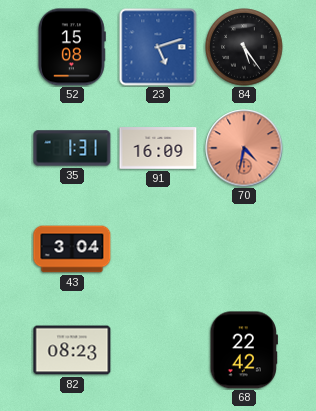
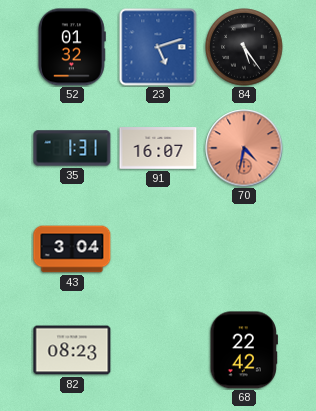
52: 15:08 -> 01:32 (72, 47)
91: 16:09 -> 16:07 (158, 148)
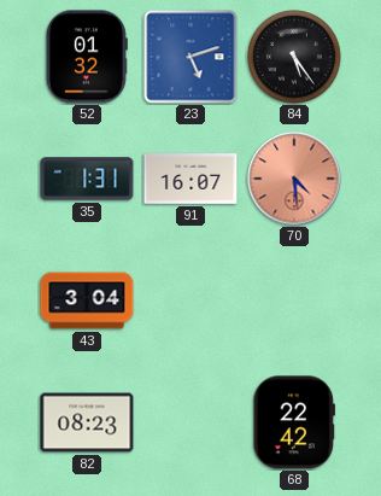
70: 4:32 -> 4:29 (294, 179)
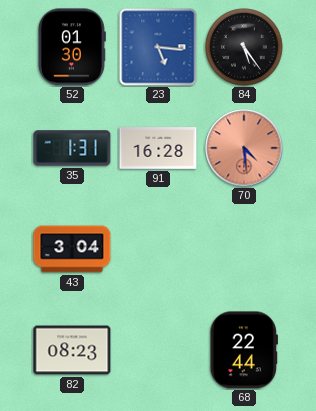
52: 01:32 -> 01:30 (72, 47)
23: 5:12 -> 5:16 (158, 47)
91: 16:07 -> 16:28 (158, 148)
68: 22:42 -> 22:44 (244, 350)
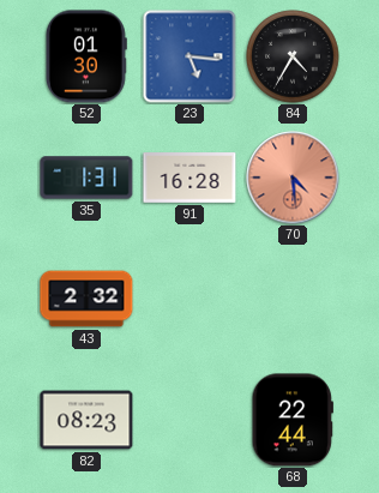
84: 5:24 -> 4:35 (293, 56)
43: 3:04 -> 2:32 (86, 299)
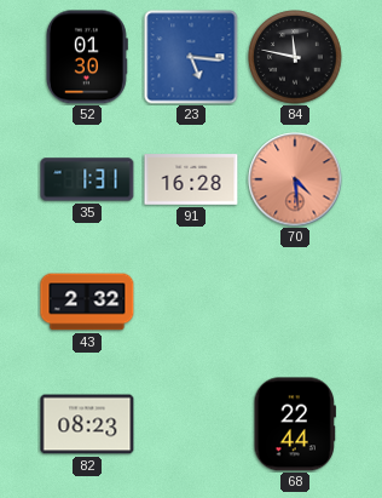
84: 4:35 -> 11:47 (295, 57)
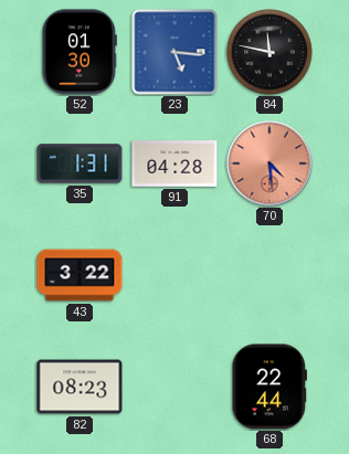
91: 16:28 -> 04:28 (174, 163)
43: 2:32 -> 3:22 (80, 275)
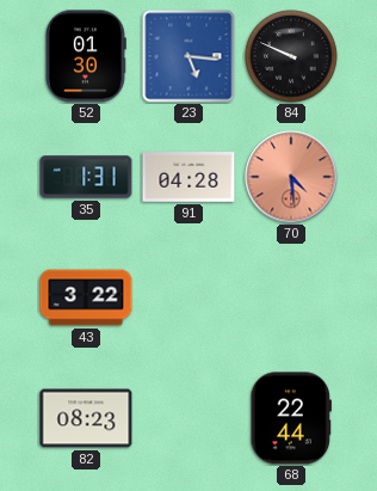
84: 11:47 -> 9:49 (291, 56)
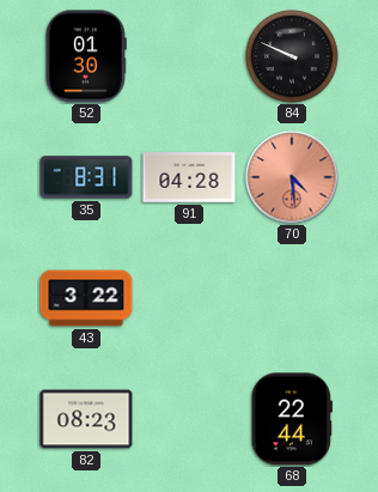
23: 5:16 -> none (188, 56)
35: 1:31 -> 8:31 (86, 177)
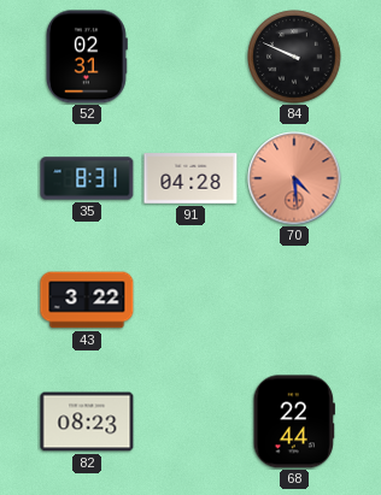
52: 01:30 -> 02:31 (87, 57)
